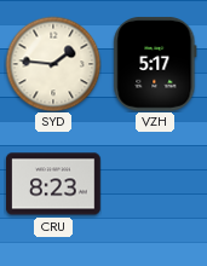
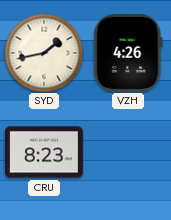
SYD: 1:46 -> 1:43 (44, 53)
VZH: 5:17 -> 4:26 (128, 53)
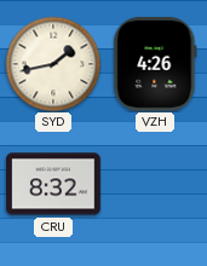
CRU: 8:23 -> 8:32 (54, 184)
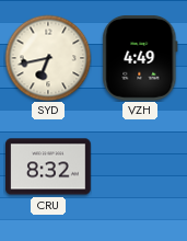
SYD: 1:43 -> 6:43 (48, 58)
VZH: 4:26 -> 4:49 (140, 58)
